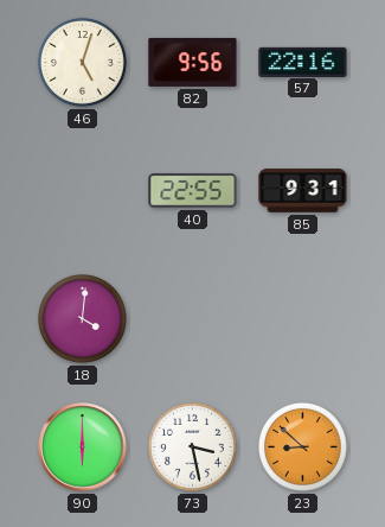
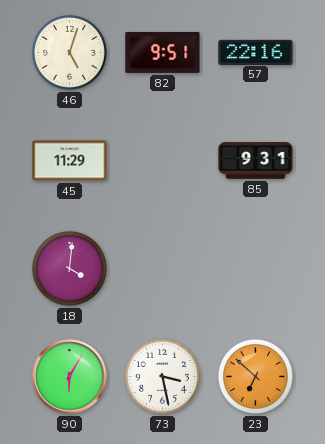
82: 9:56 -> 9:51 (163, 52)
45: none -> 11:29 (70, 161)
40: 22:55 -> none (193, 191)
90: 6:00 -> 6:05 (70, 377)
23: 8:52 -> 6:52 (256, 377)
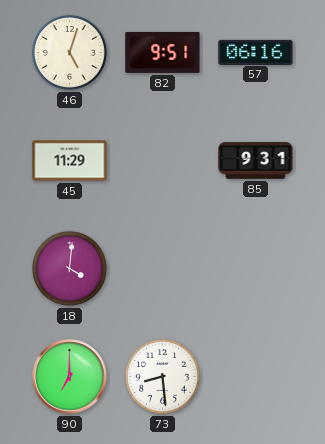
57: 22:16 -> 06:16 (256, 52)
90: 6:05 -> 7:00 (70, 377)
73: 3:28 -> 8:29 (163, 377)
23: 6:52 -> none (256, 377)
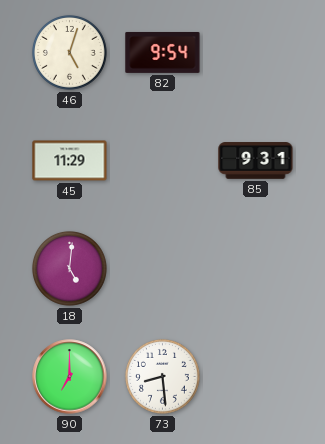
82: 9:51 -> 9:54 (163, 52)
57: 06:16 -> none (256, 52)
18: 4:01 -> 5:01 (70, 269)
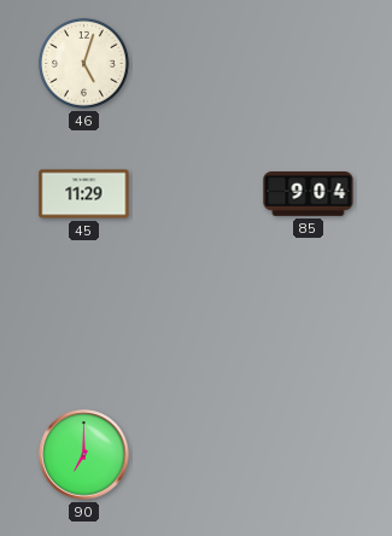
82: 9:54 -> none (163, 52)
85: 9:31 -> 9:04 (309, 194)
18: 5:01 -> none (70, 269)
73: 8:29 -> none (163, 377)
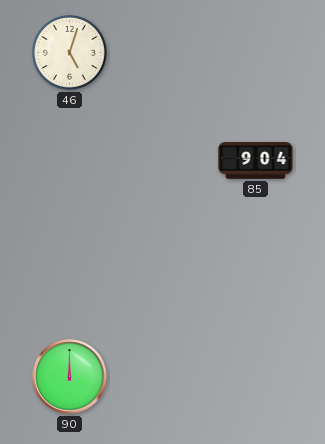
45: 11:29 -> none (84, 194)
90: 7:00 -> 12:00 (70, 377)
